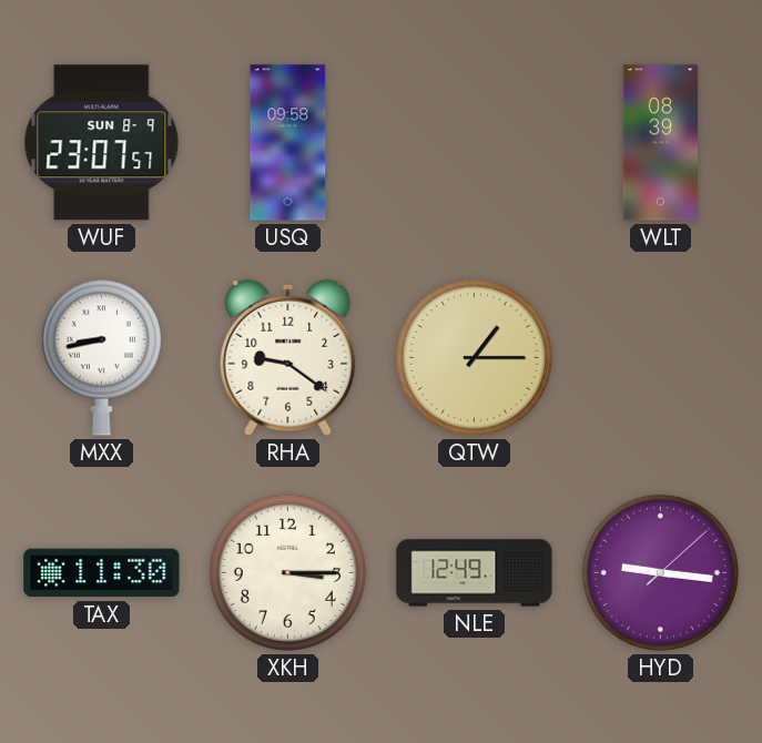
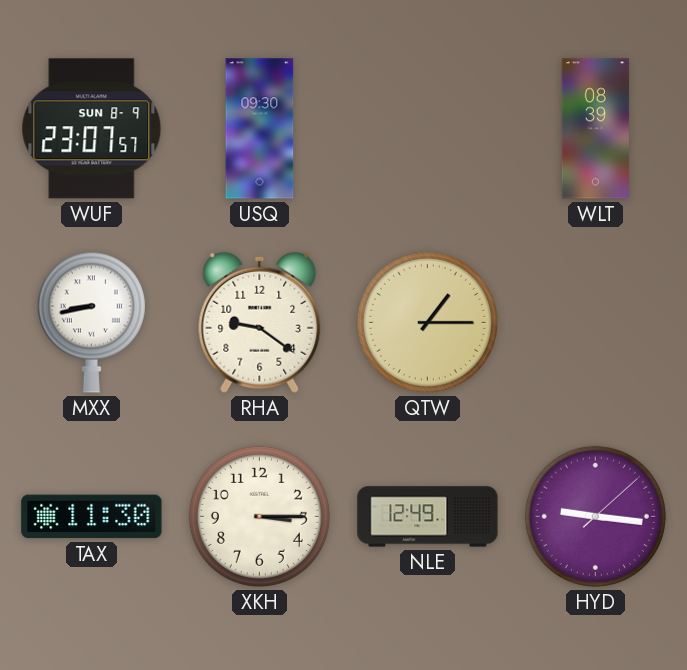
USQ: 09:58 -> 09:30 (260, 129)
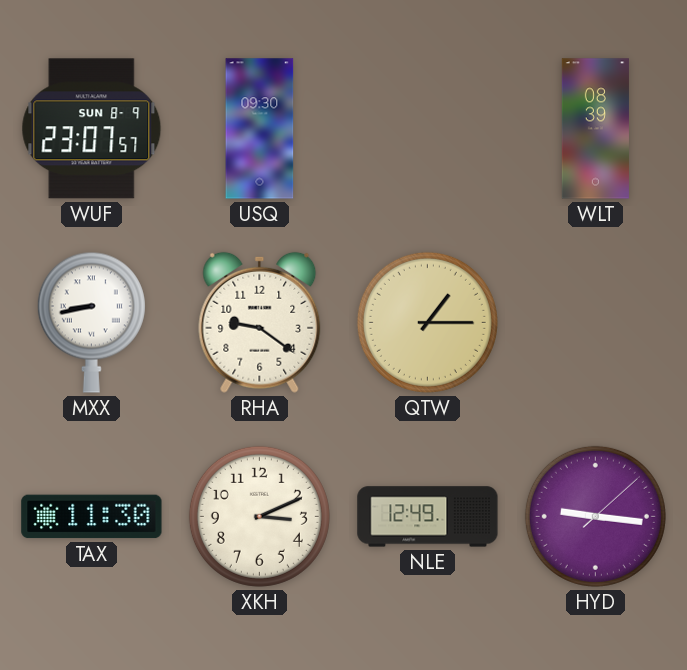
XKH: 3:15 -> 3:11 (259, 516)
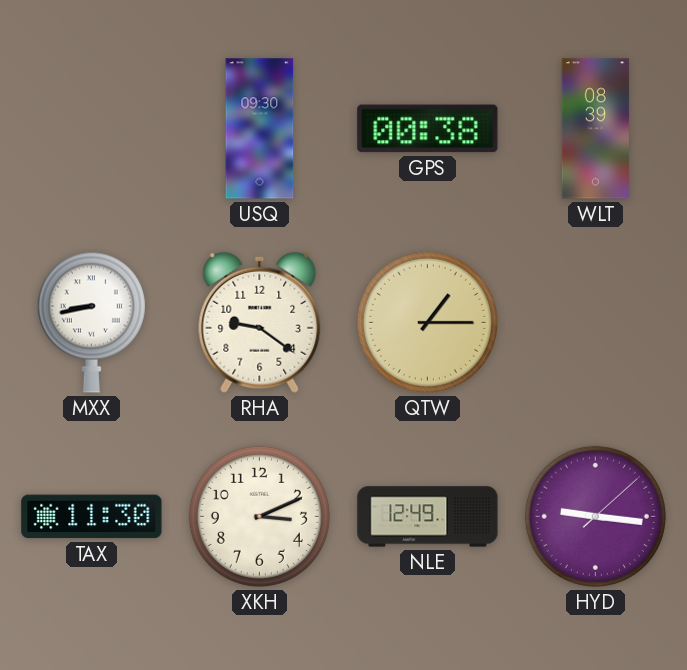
WUF: 23:07 -> none (92, 129)
GPS: none -> 00:38 (428, 129)
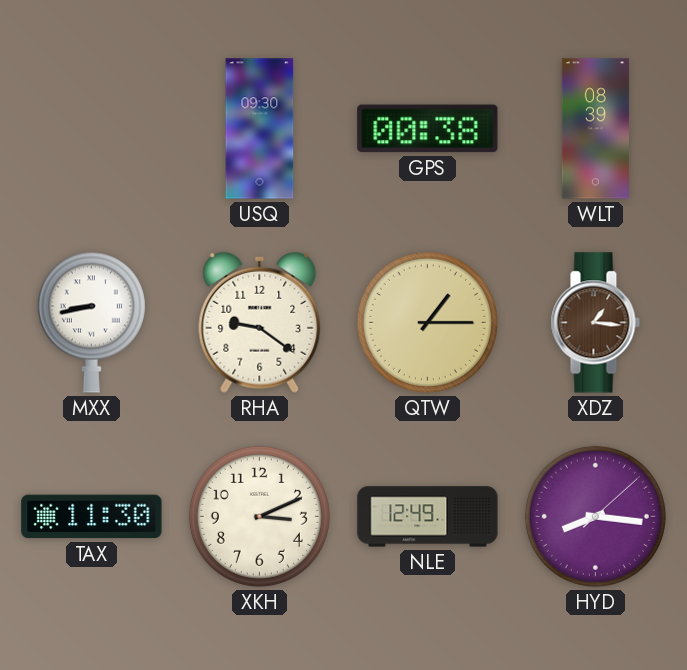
XDZ: none -> 1:16 (595, 323)
HYD: 9:16 -> 8:16 (595, 516)
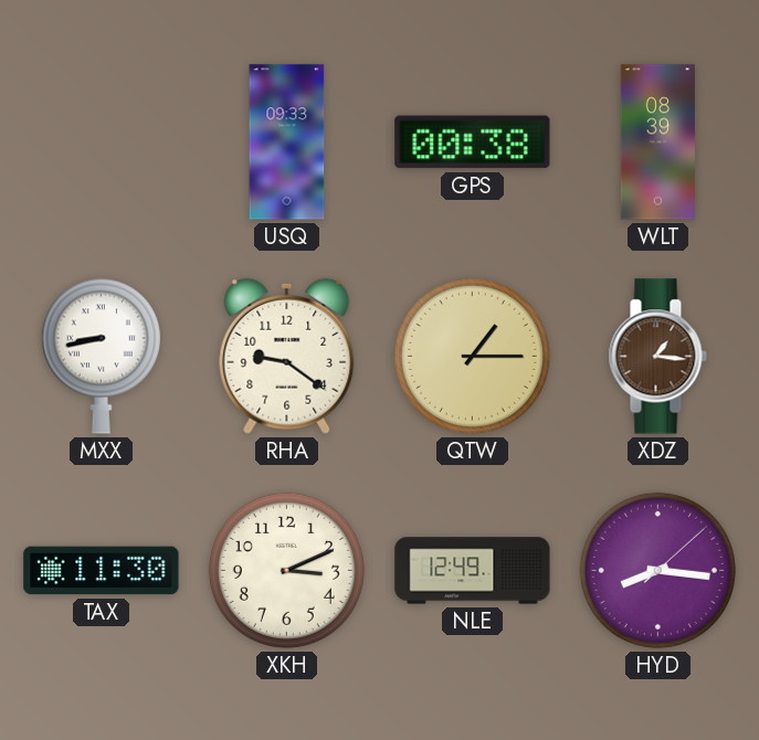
USQ: 09:30 -> 09:33 (287, 142)
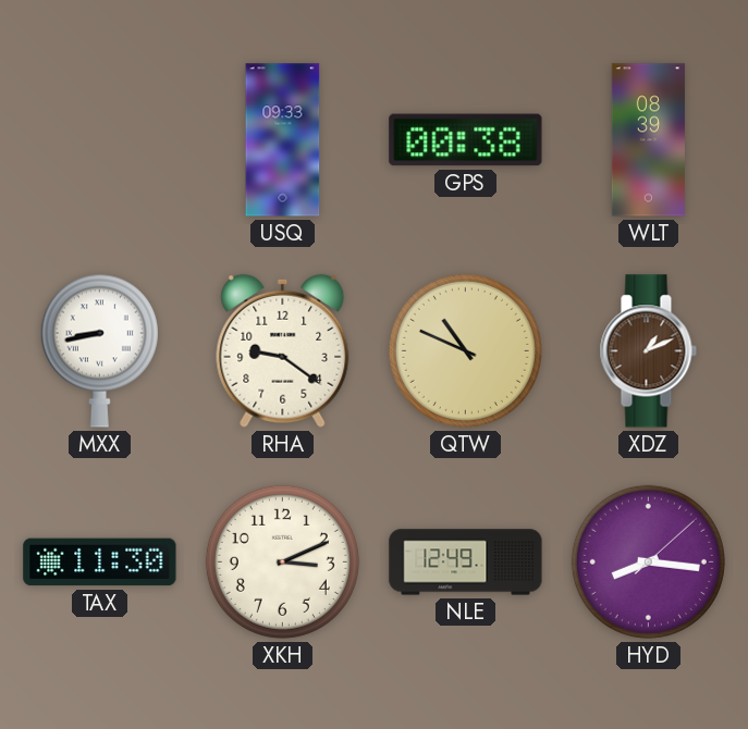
QTW: 1:15 -> 10:49 (465, 350)
XDZ: 1:16 -> 1:11 (648, 351)
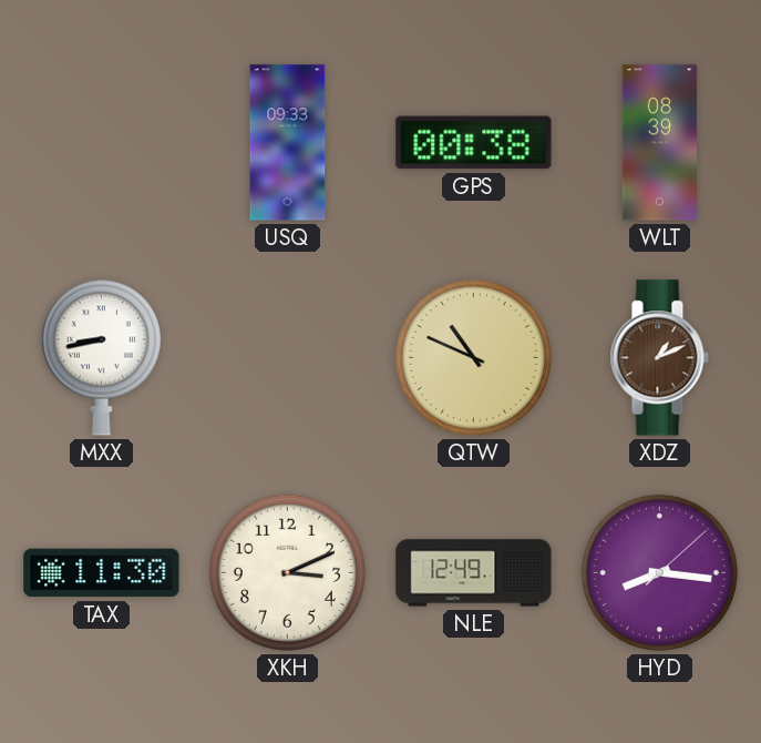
RHA: 9:21 -> none (283, 350)
